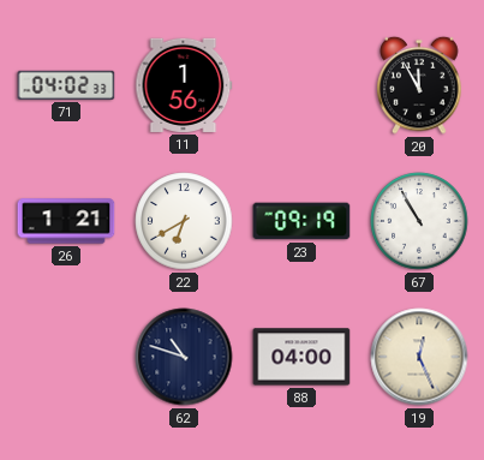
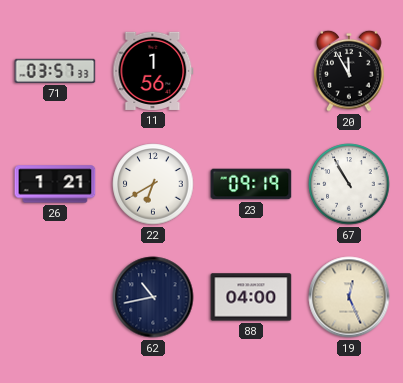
71: 04:02 -> 03:57 (55, 71)
62: 10:48 -> 10:43 (153, 297)
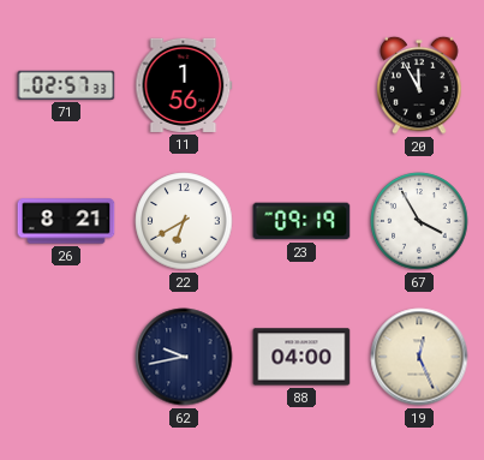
71: 03:57 -> 02:57 (66, 85)
26: 1:21 -> 8:21 (66, 221)
67: 10:55 -> 3:55 (419, 221)
62: 10:43 -> 9:43 (184, 357)
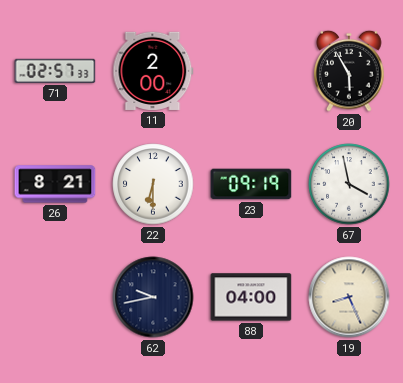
11: 1:56 -> 2:00 (153, 71)
20: 11:55 -> 5:55 (349, 71)
22: 6:40 -> 6:30 (153, 184)
67: 3:55 -> 3:58 (349, 184)
19: 12:26 -> 8:26 (349, 297)
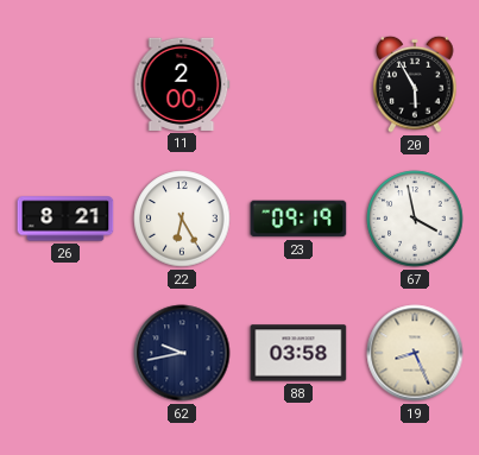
71: 02:57 -> none (55, 71)
22: 6:30 -> 6:25 (182, 219)
88: 04:00 -> 03:58 (298, 353)
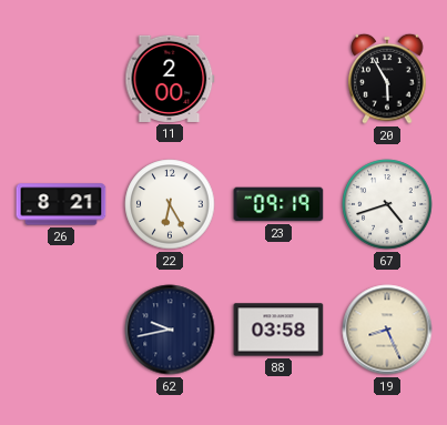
67: 3:58 -> 4:42 (387, 204)
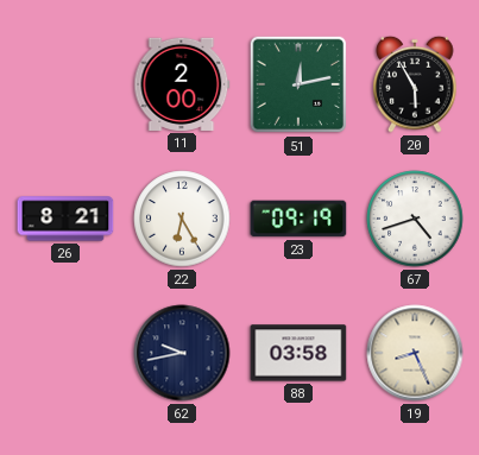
51: none -> 12:13 (298, 84)
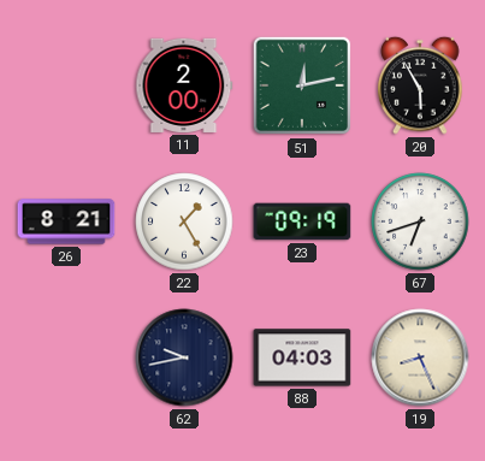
22: 6:25 -> 1:25 (184, 221)
67: 4:42 -> 6:42 (420, 221)
88: 03:58 -> 04:03 (302, 357)
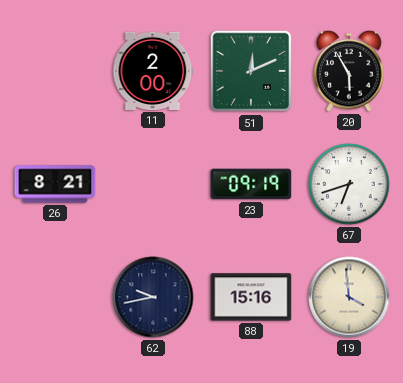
51: 12:13 -> 12:11 (251, 71)
22: 1:25 -> none (184, 221)
88: 04:03 -> 15:16 (251, 297)
19: 8:26 -> 3:59 (349, 297)
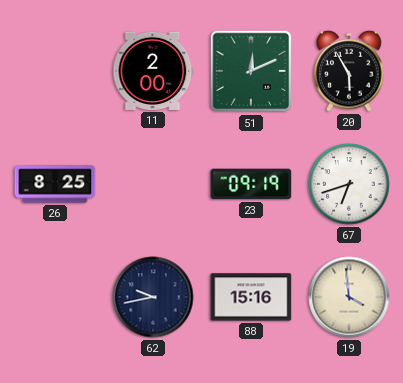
26: 8:21 -> 8:25 (55, 184)
